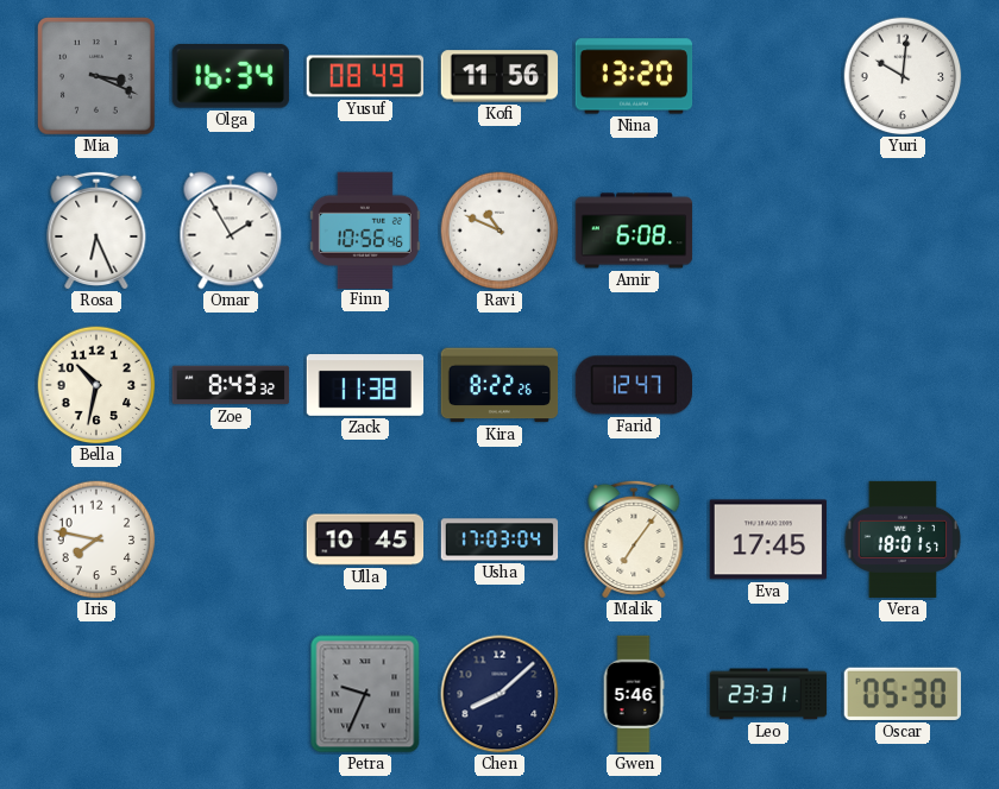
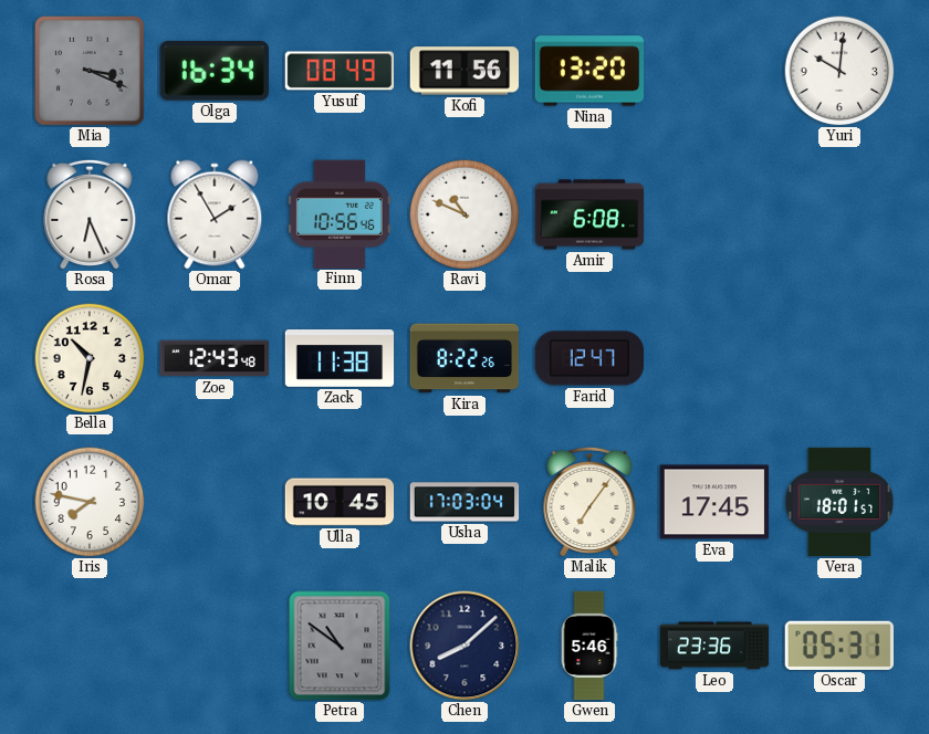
Zoe: 8:43 -> 12:43 (215, 358)
Petra: 9:34 -> 10:51 (340, 646)
Leo: 23:31 -> 23:36 (714, 646)
Oscar: 05:30 -> 05:31 (839, 646)
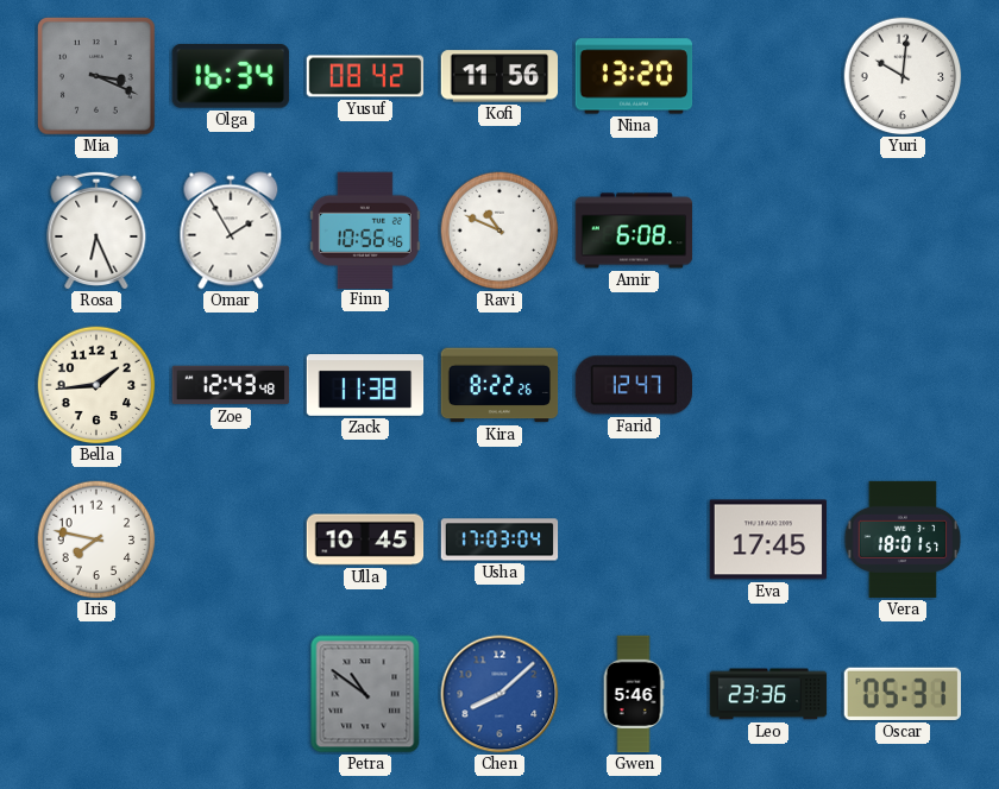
Yusuf: 08:49 -> 08:42 (365, 76)
Bella: 10:32 -> 1:44 (96, 385)
Malik: 7:06 -> none (589, 501)
Chen dial: navy -> blue (499, 694)
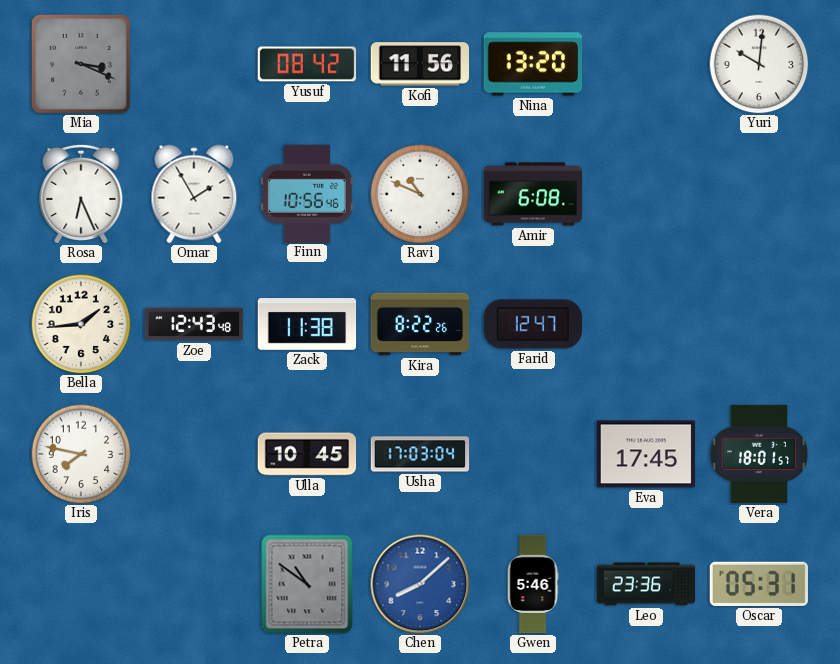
Olga: 16:34 -> none (231, 77)
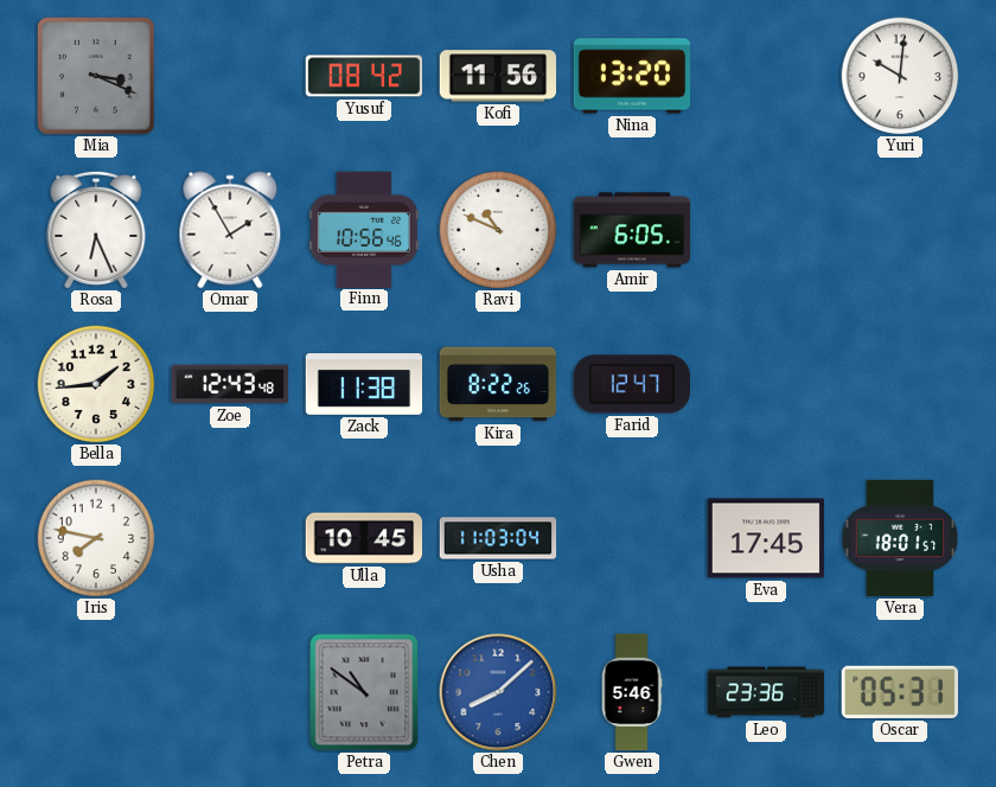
Amir: 6:08 -> 6:05 (632, 230)
Usha: 17:03 -> 11:03 (498, 538)
